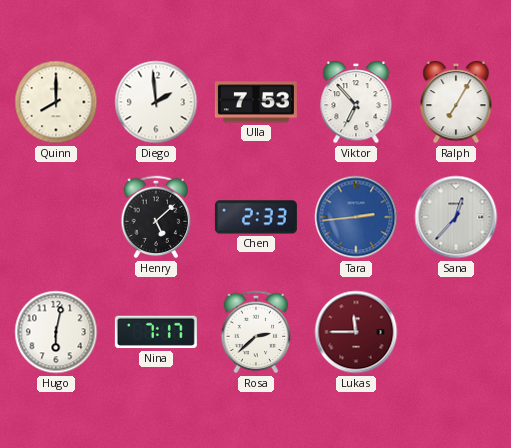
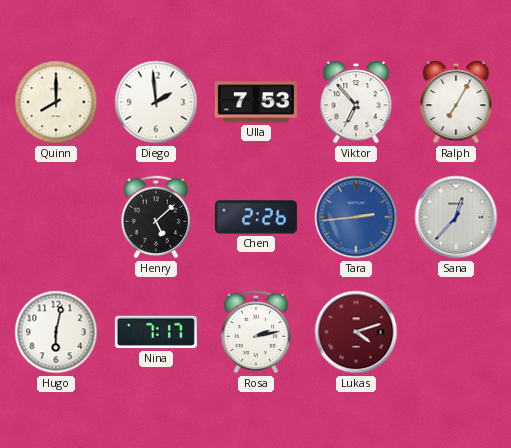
Chen: 2:33 -> 2:26 (256, 217)
Rosa: 2:38 -> 2:13 (256, 332)
Lukas: 11:45 -> 4:12 (356, 332)
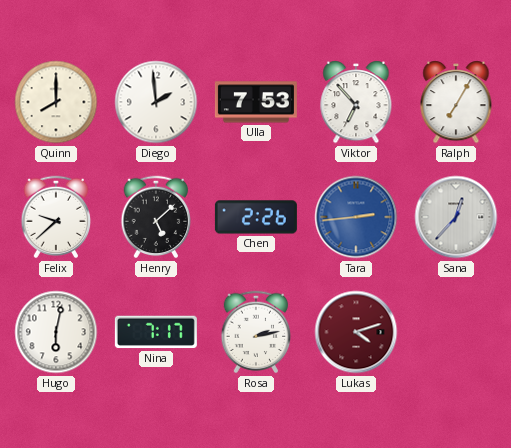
Felix: none -> 9:38 (56, 217)
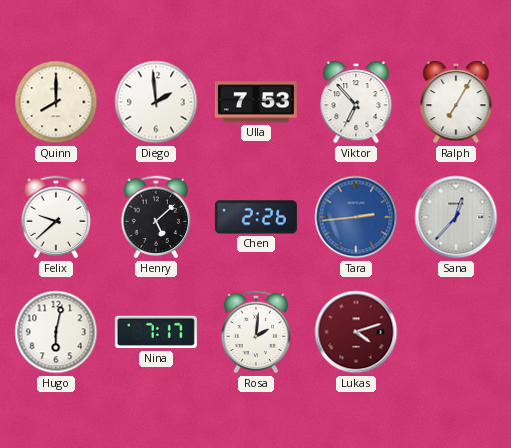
Rosa: 2:13 -> 2:01 (256, 332)
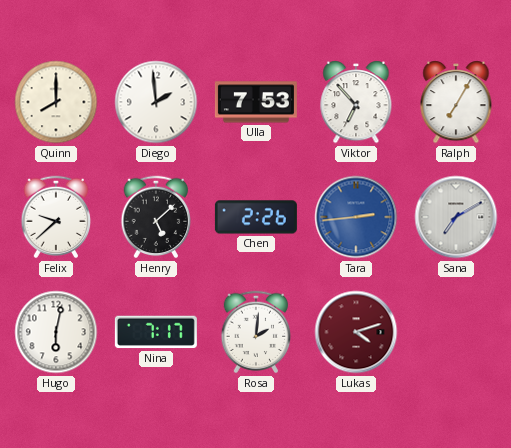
Sana: 12:37 -> 7:10 (456, 217)
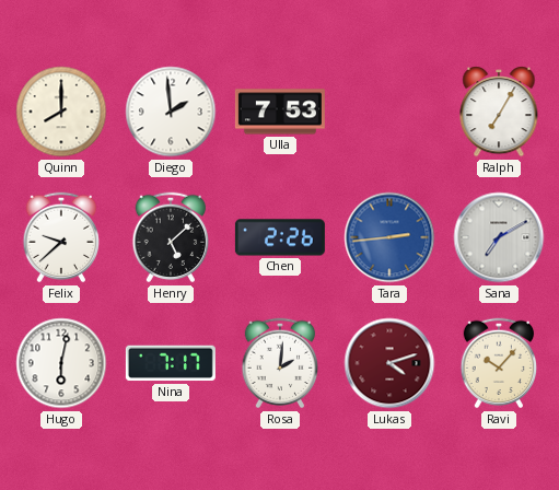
Viktor: 6:53 -> none (356, 102)
Ravi: none -> 10:07 (499, 363)
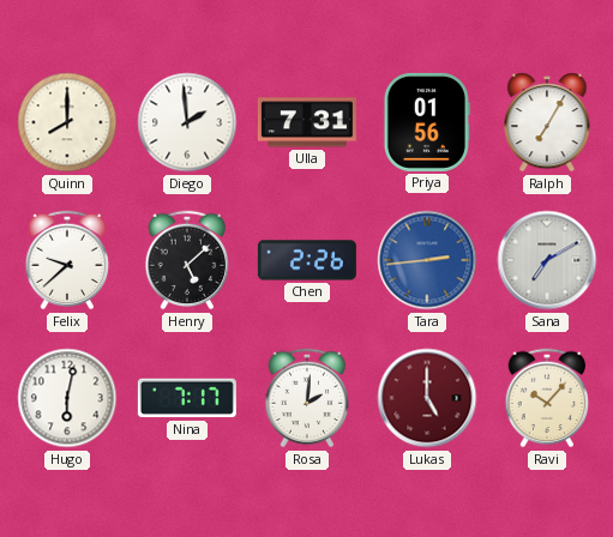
Ulla: 7:53 -> 7:31 (307, 122)
Priya: none -> 01:56 (427, 122)
Lukas: 4:12 -> 5:00 (427, 398)
